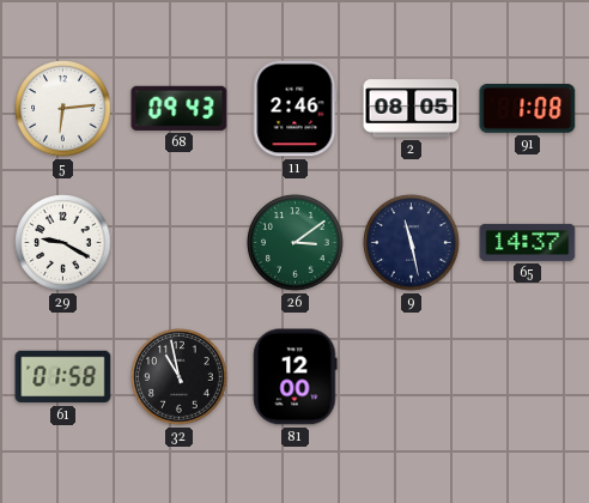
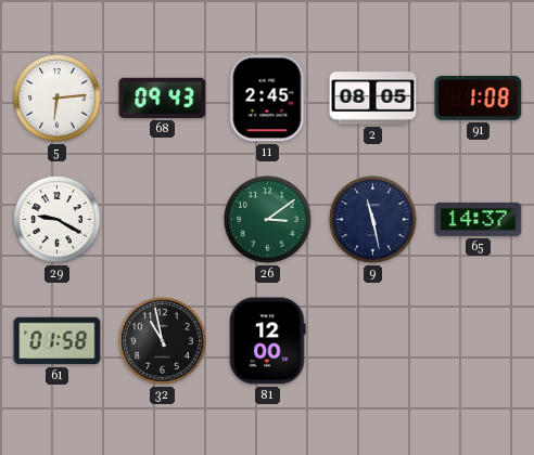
11: 2:46 -> 2:45 (268, 99)
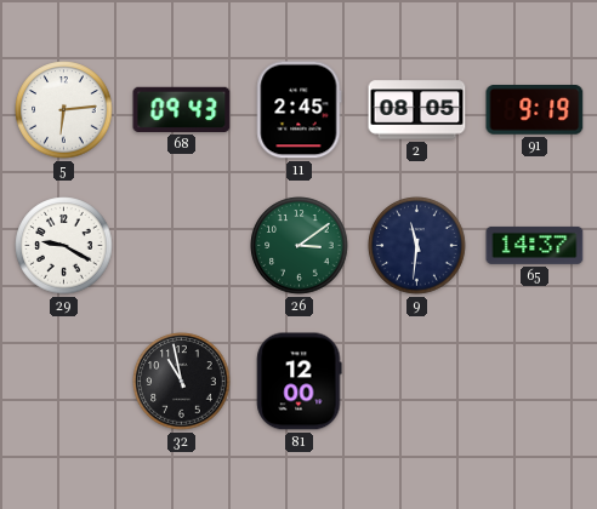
91: 1:08 -> 9:19 (535, 110)
9: 11:28 -> 11:31 (417, 246)
61: 01:58 -> none (58, 341)
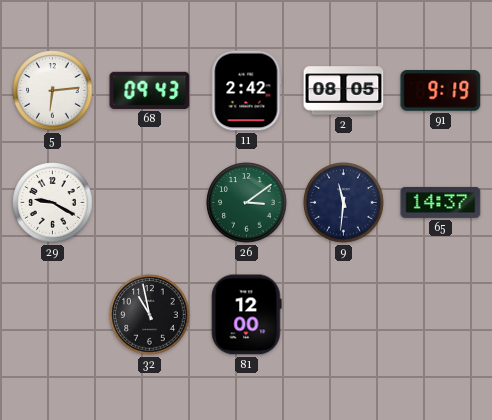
11: 2:45 -> 2:42 (247, 91)
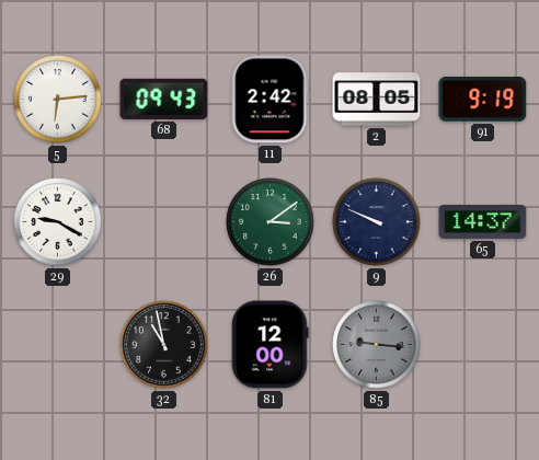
9: 11:31 -> 9:49 (377, 222)
85: none -> 9:16 (377, 345)
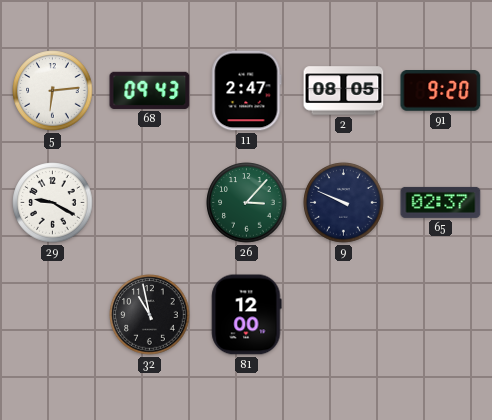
11: 2:42 -> 2:47 (247, 91)
91: 9:19 -> 9:20 (441, 91)
26: 3:09 -> 3:07 (247, 203)
65: 14:37 -> 02:37 (441, 202)
85: 9:16 -> none (377, 345)
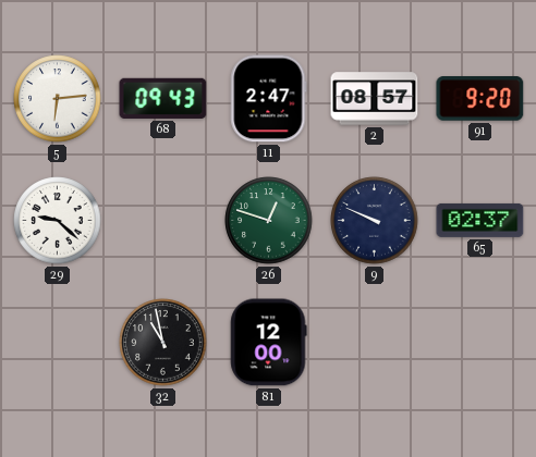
2: 08:05 -> 08:57 (375, 99)
29: 9:20 -> 9:22 (58, 221)
26: 3:07 -> 12:48 (269, 221)
